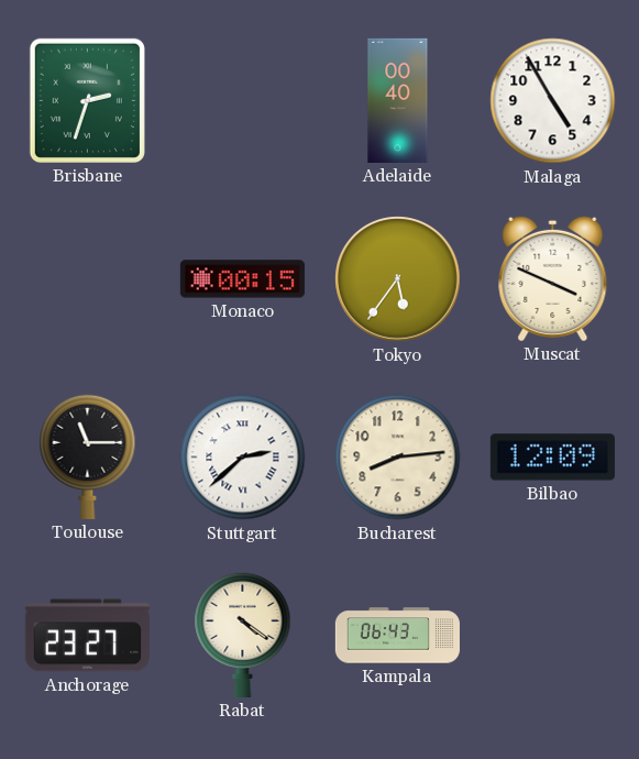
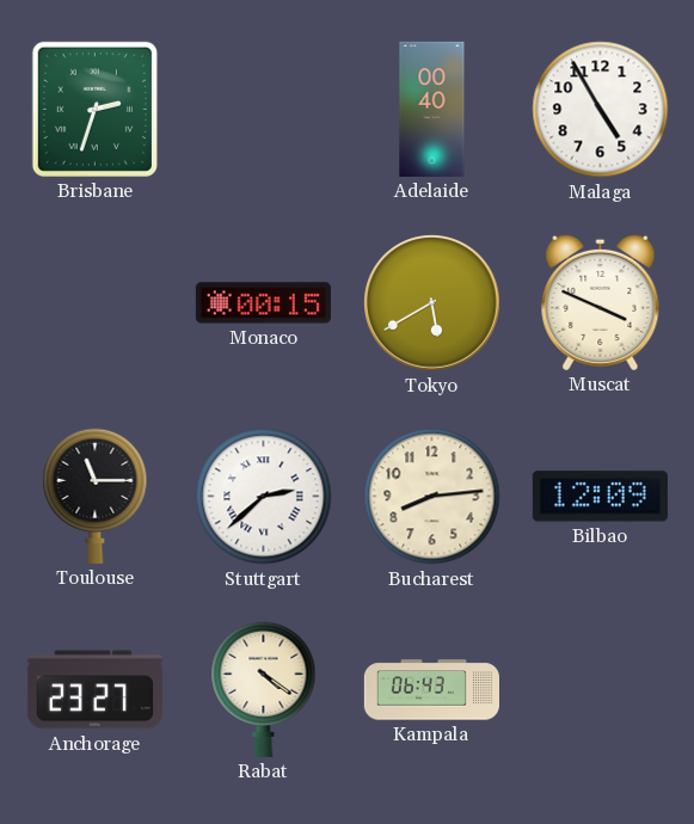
Tokyo: 5:36 -> 5:40 (432, 303)
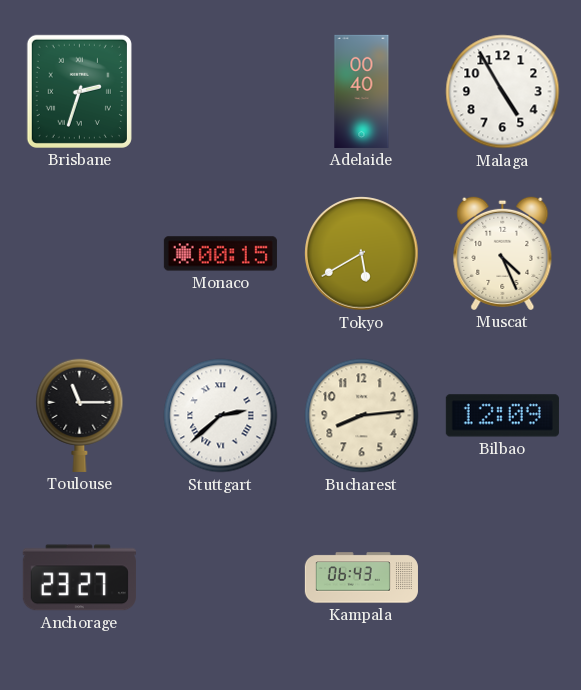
Muscat: 3:49 -> 4:26 (503, 253)
Rabat: 4:21 -> none (264, 689)
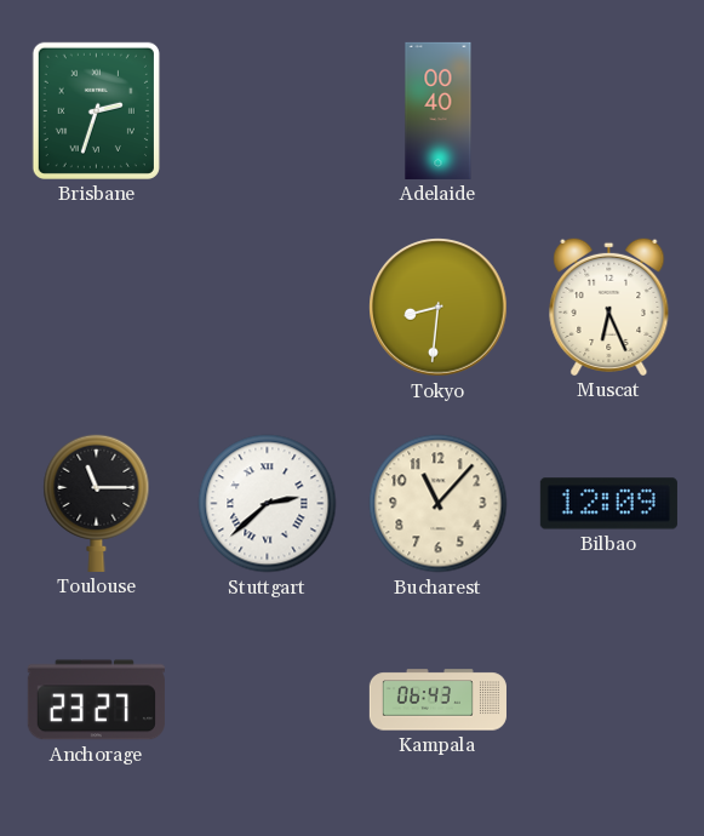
Malaga: 4:55 -> none (503, 92)
Monaco: 00:15 -> none (220, 254)
Tokyo: 5:40 -> 8:31 (439, 308)
Muscat: 4:26 -> 6:26 (609, 307)
Bucharest: 8:14 -> 11:07 (439, 504)
